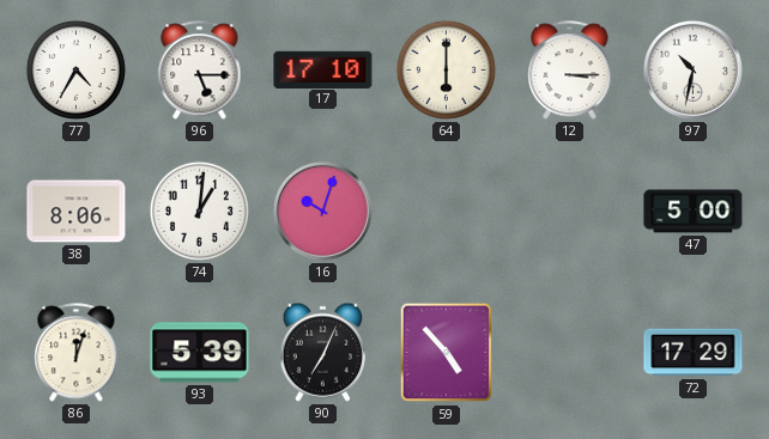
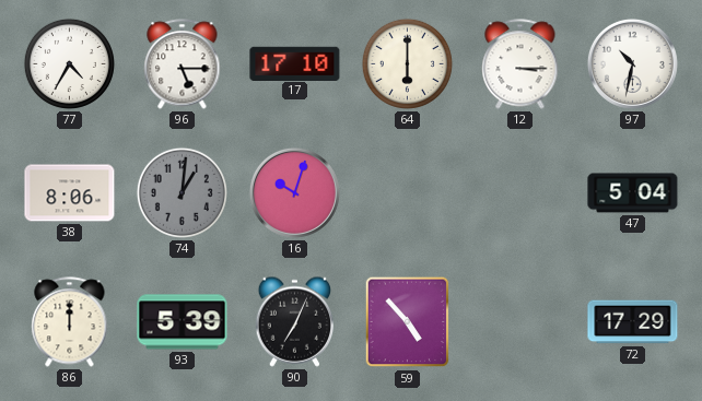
74 dial: white -> grey (182, 192)
47: 5:00 -> 5:04 (633, 193)
86: 12:03 -> 12:00 (70, 322)
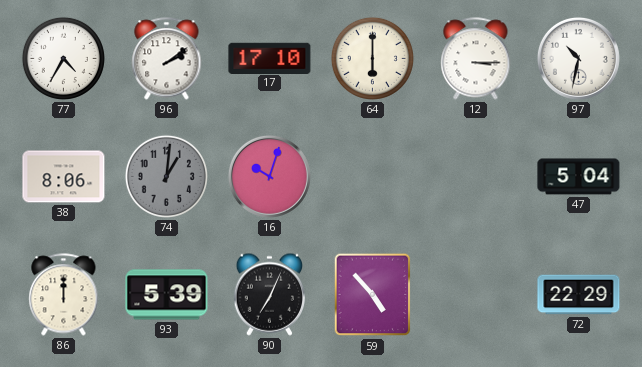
96: 5:15 -> 2:09 (167, 59)
72: 17:29 -> 22:29 (579, 295)
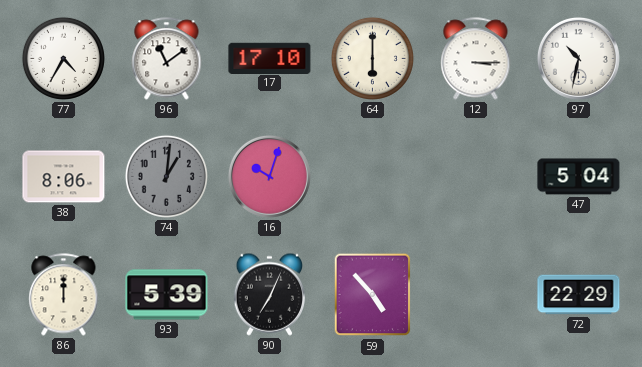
96: 2:09 -> 11:09 (167, 59)
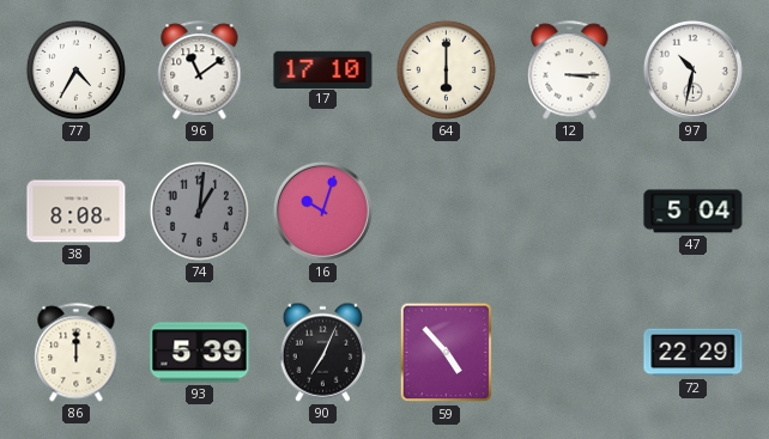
38: 8:06 -> 8:08 (77, 212)
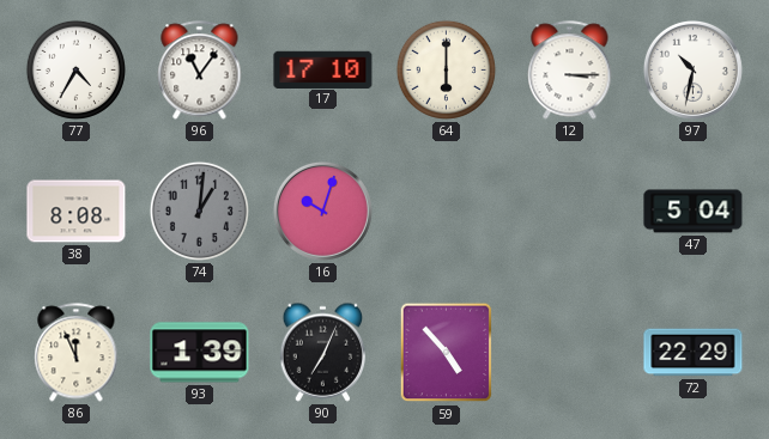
96: 11:09 -> 11:06 (200, 71)
86: 12:00 -> 11:56 (77, 353)
93: 5:39 -> 1:39 (200, 353)
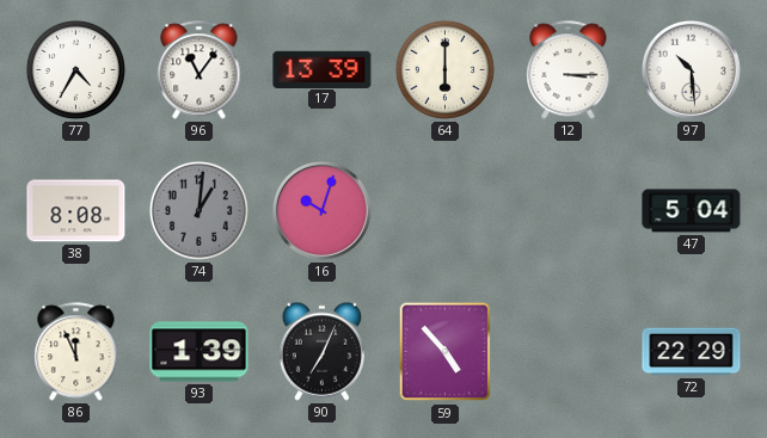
17: 17:10 -> 13:39 (323, 69)
97: 10:32 -> 10:29 (691, 69)
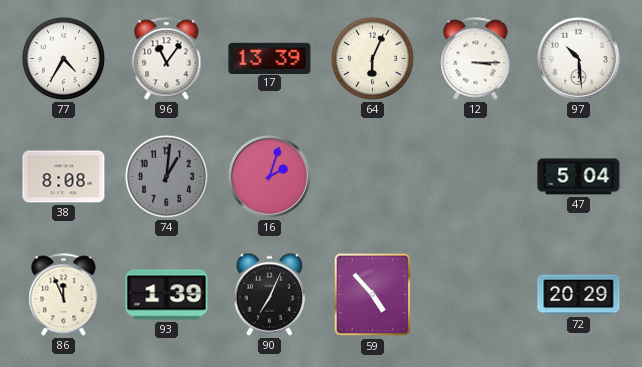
64: 6:00 -> 6:04 (372, 58)
16: 10:03 -> 2:03 (269, 176)
72: 22:29 -> 20:29 (579, 295)
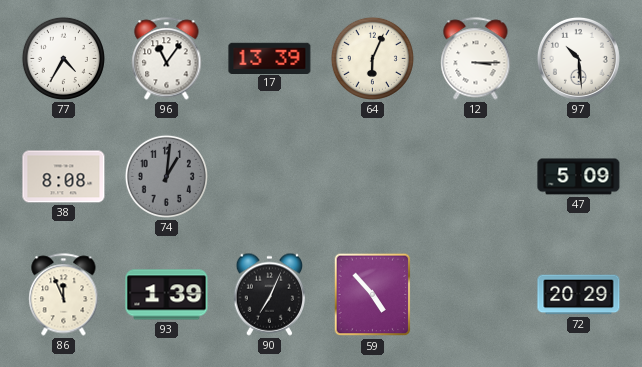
16: 2:03 -> none (269, 176)
47: 5:04 -> 5:09 (579, 177)
